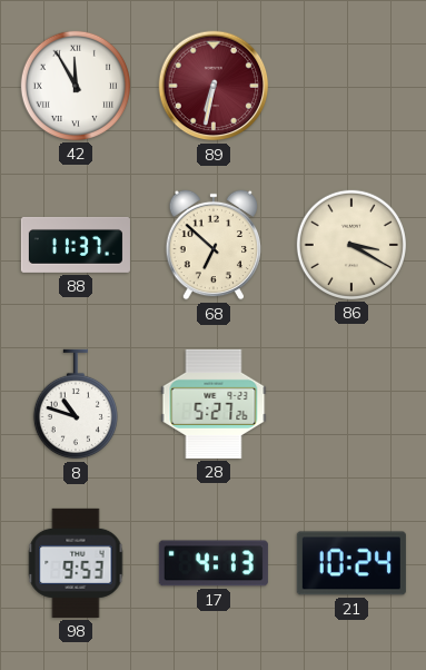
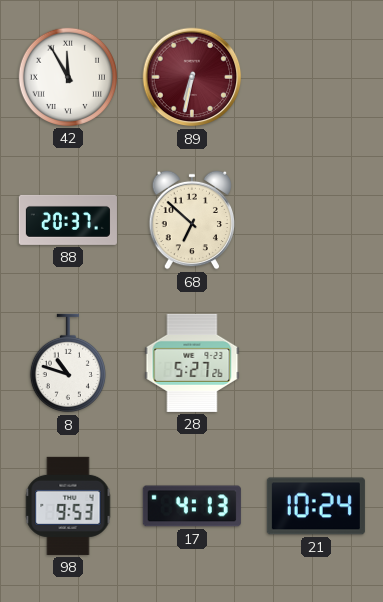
88: 11:37 -> 20:37 (68, 220)
86: 3:20 -> none (351, 245)
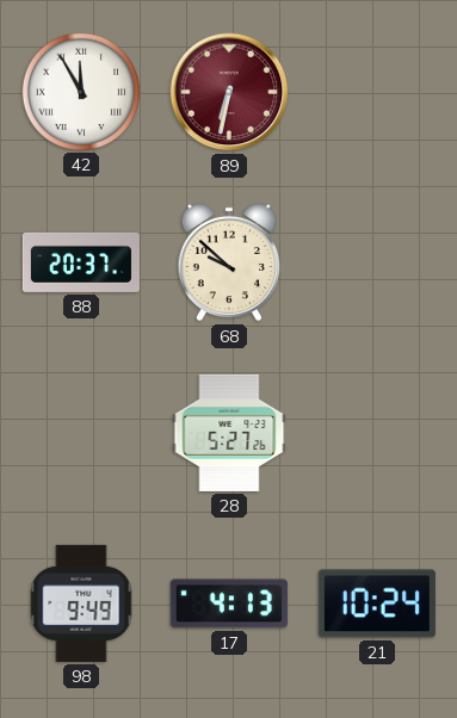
68: 6:52 -> 9:52 (229, 262)
8: 10:48 -> none (68, 363)
98: 9:53 -> 9:49 (81, 604)
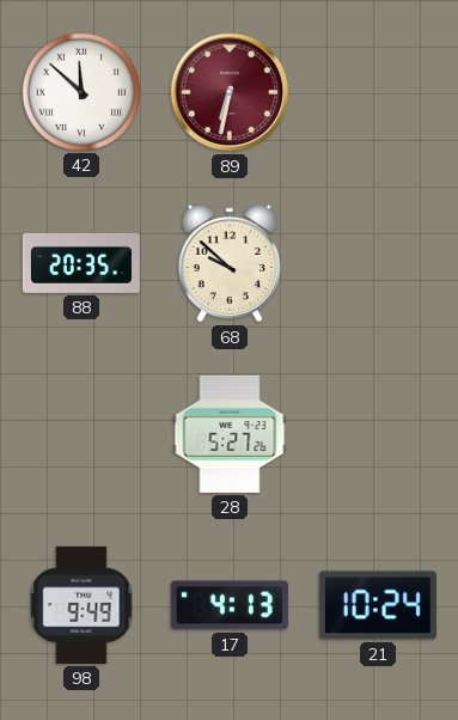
42: 11:55 -> 11:52 (81, 92)
88: 20:37 -> 20:35 (81, 263)
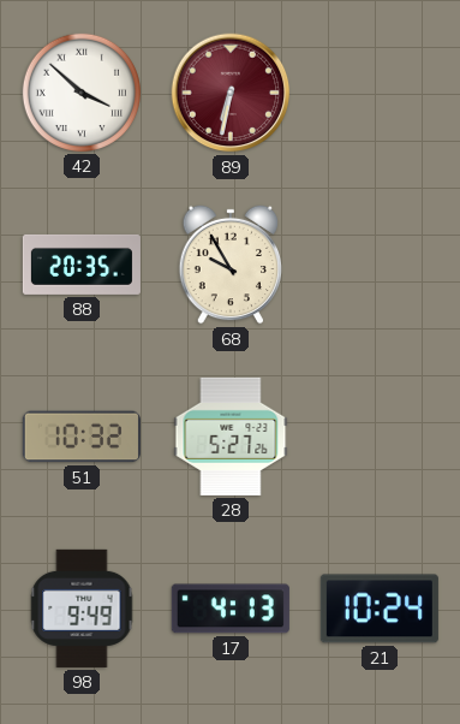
42: 11:52 -> 3:52 (82, 93)
68: 9:52 -> 9:55 (231, 265)
51: none -> 10:32 (82, 437)
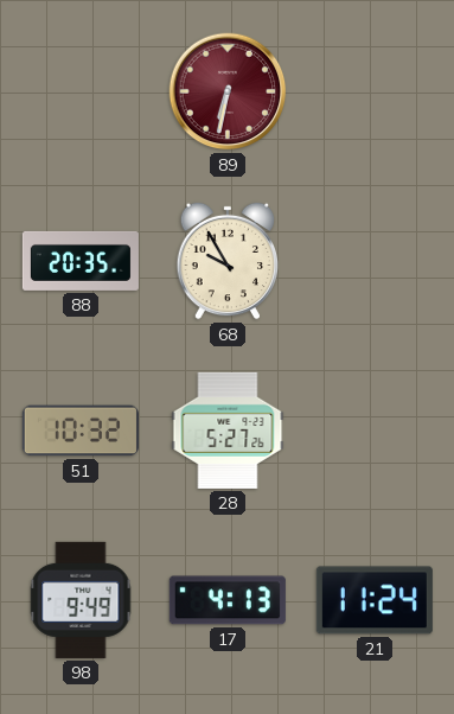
42: 3:52 -> none (82, 93)
21: 10:24 -> 11:24 (375, 600)
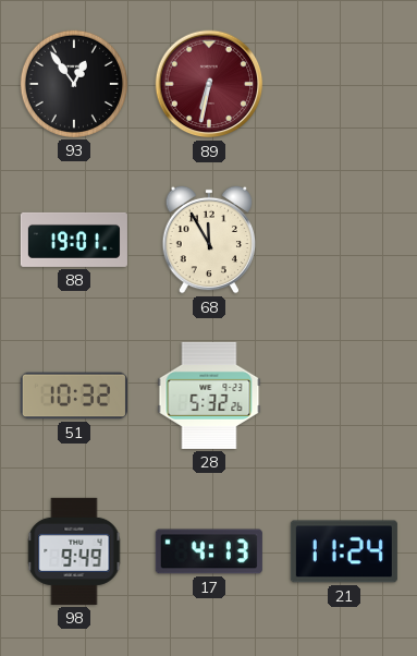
93: none -> 12:54 (74, 84)
88: 20:35 -> 19:01 (74, 240)
68: 9:55 -> 11:55 (209, 240)
28: 5:27 -> 5:32 (209, 396)
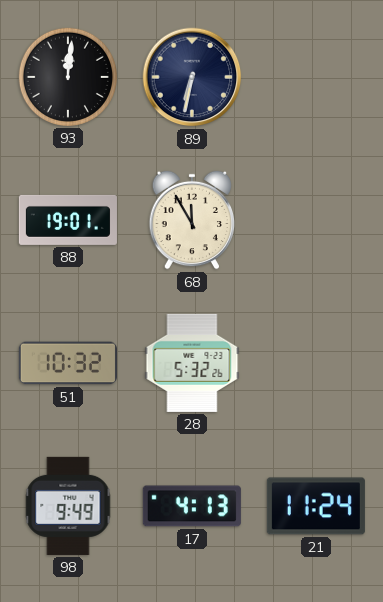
93: 12:54 -> 12:01 (68, 77)
89 dial: burgundy -> navy (192, 77)
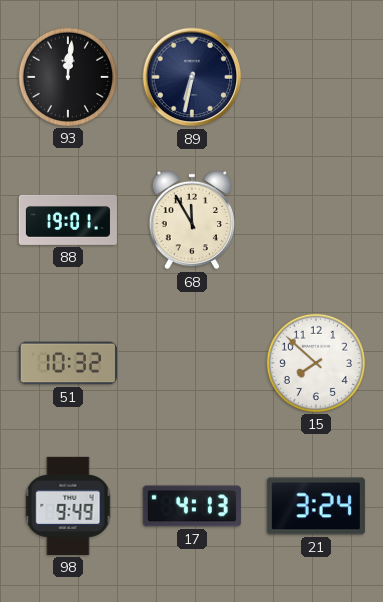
28: 5:32 -> none (192, 363)
15: none -> 7:52 (316, 363)
21: 11:24 -> 3:24 (316, 506)
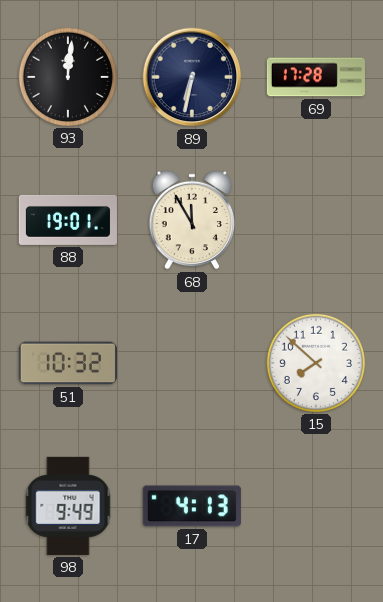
69: none -> 17:28 (316, 77)
21: 3:24 -> none (316, 506)
